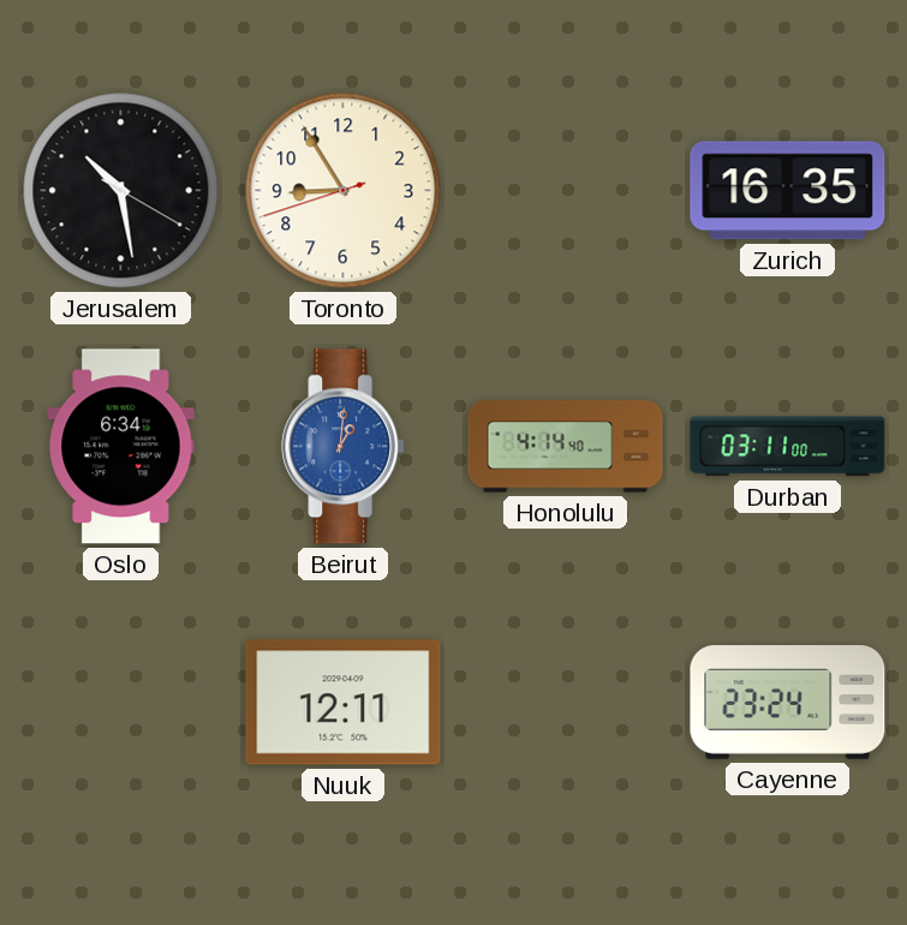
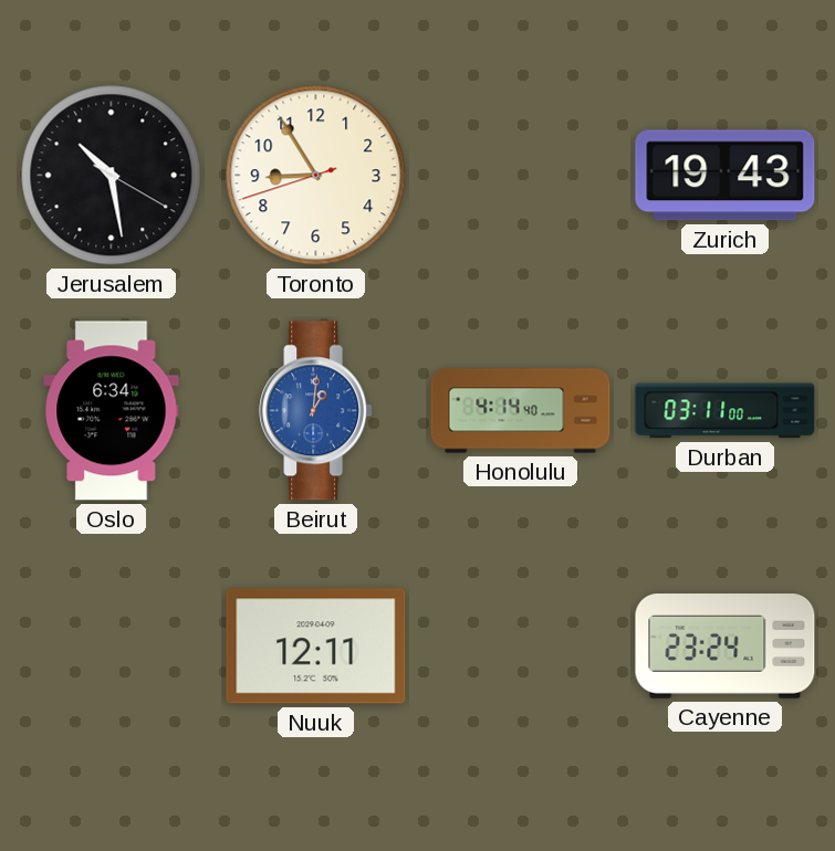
Zurich: 16:35 -> 19:43 (726, 176)
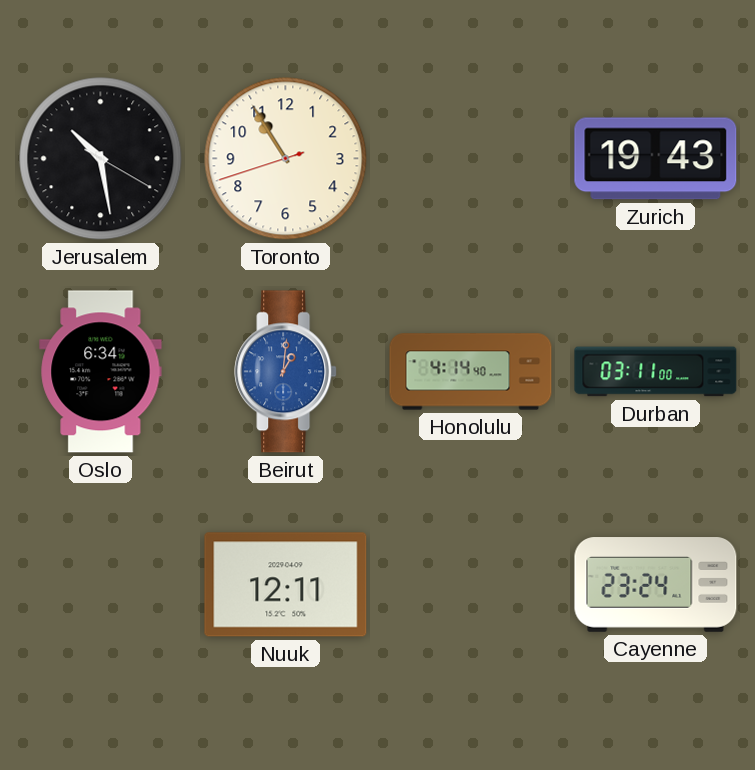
Toronto: 8:54 -> 10:54 (286, 159)
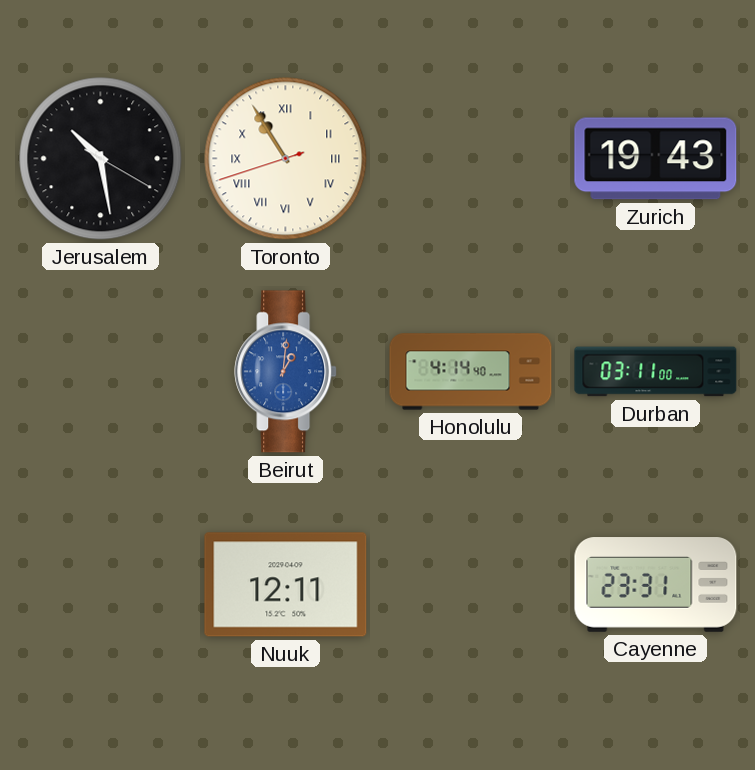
Toronto numerals: Arabic -> Roman (286, 159)
Oslo: 6:34 -> none (101, 372)
Cayenne: 23:24 -> 23:31 (656, 585)
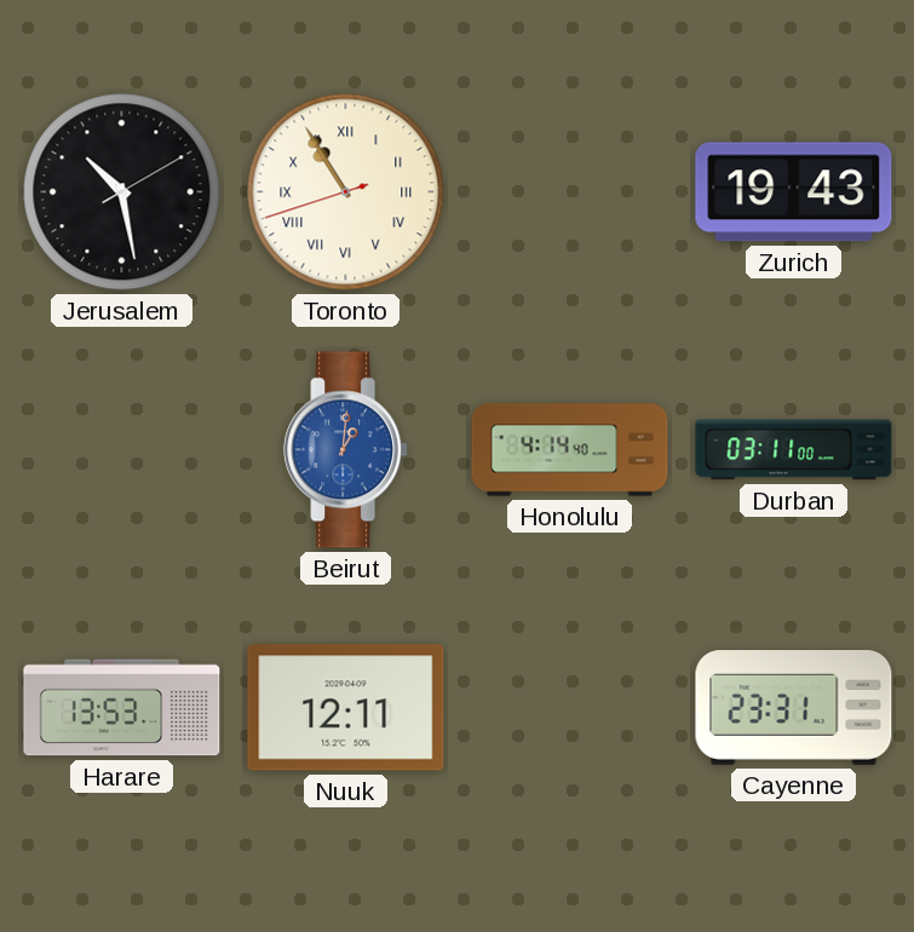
Jerusalem: 10:28:20 -> 10:28:10 (122, 192)
Harare: none -> 13:53 (122, 708)
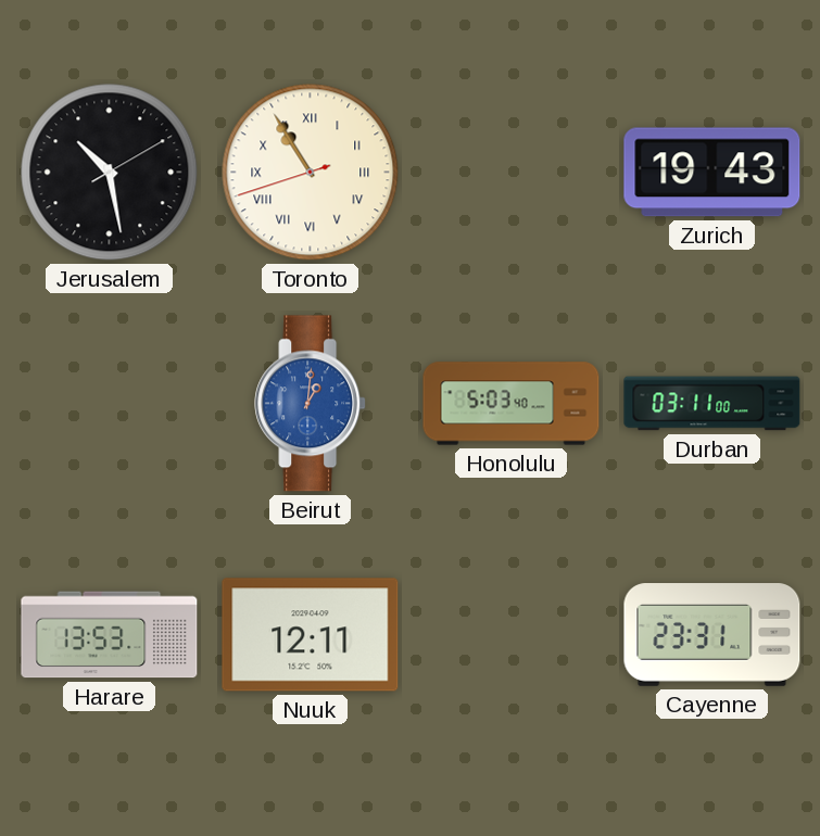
Honolulu: 4:14 -> 5:03 (512, 404)
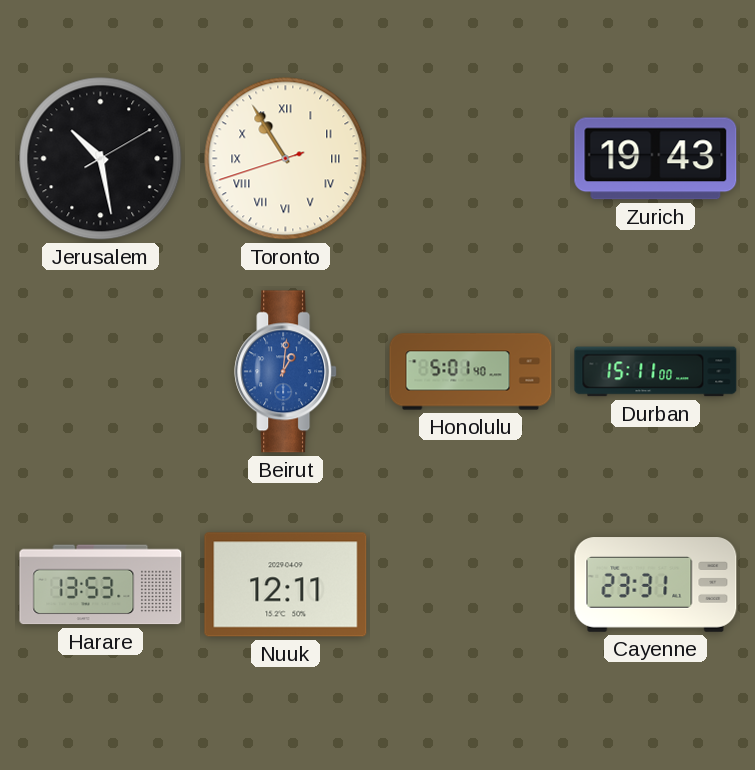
Honolulu: 5:03 -> 5:01 (471, 372)
Durban: 03:11 -> 15:11 (656, 372)
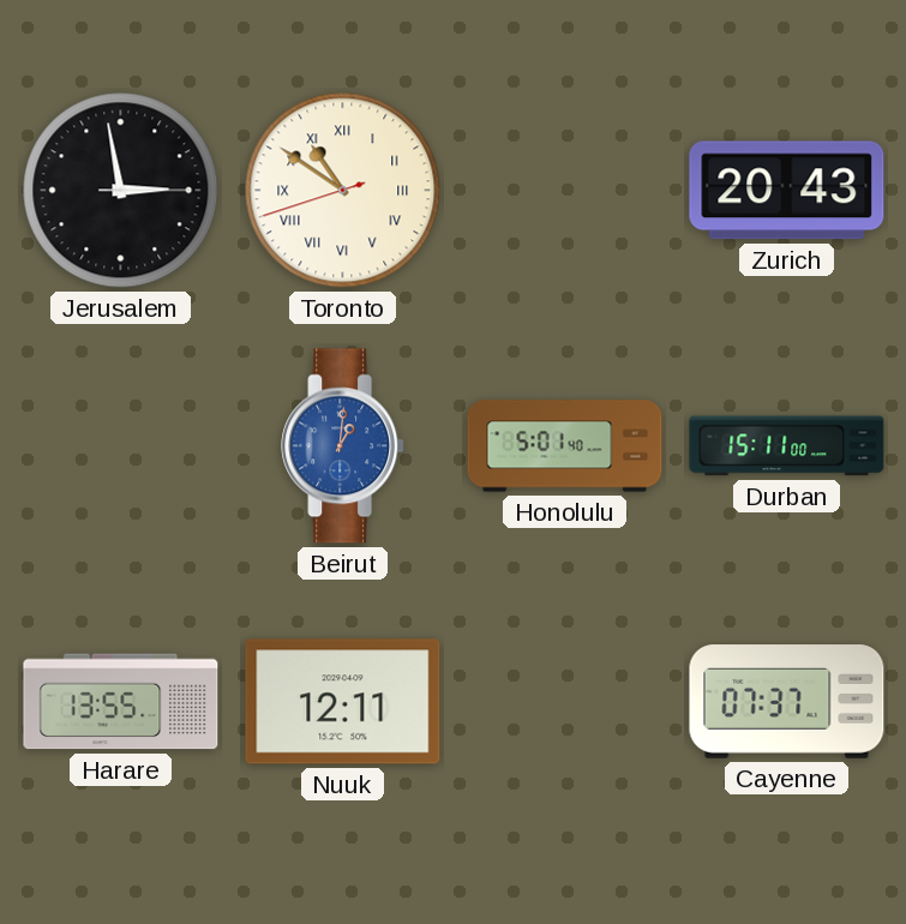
Jerusalem: 10:28 -> 2:58 (121, 191)
Toronto: 10:54 -> 10:50 (343, 191)
Zurich: 19:43 -> 20:43 (787, 191)
Harare: 13:53 -> 13:55 (121, 702)
Cayenne: 23:31 -> 07:37 (787, 702)
